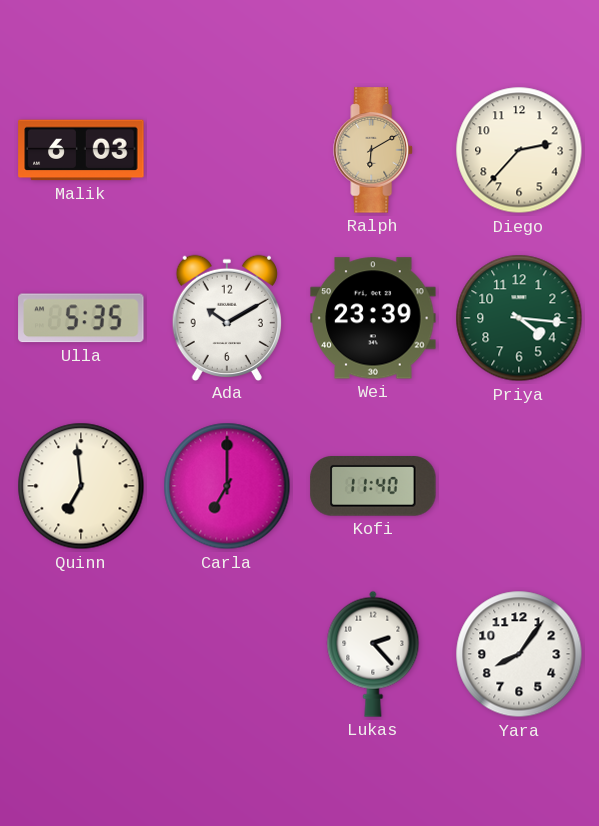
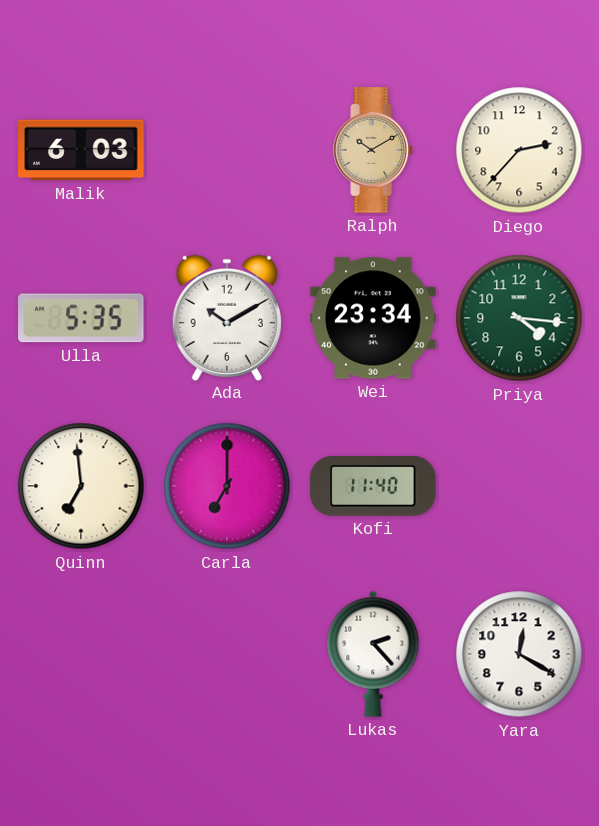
Ralph: 6:10 -> 10:10 (373, 150)
Wei: 23:39 -> 23:34 (373, 318)
Yara: 8:06 -> 12:20 (519, 654)
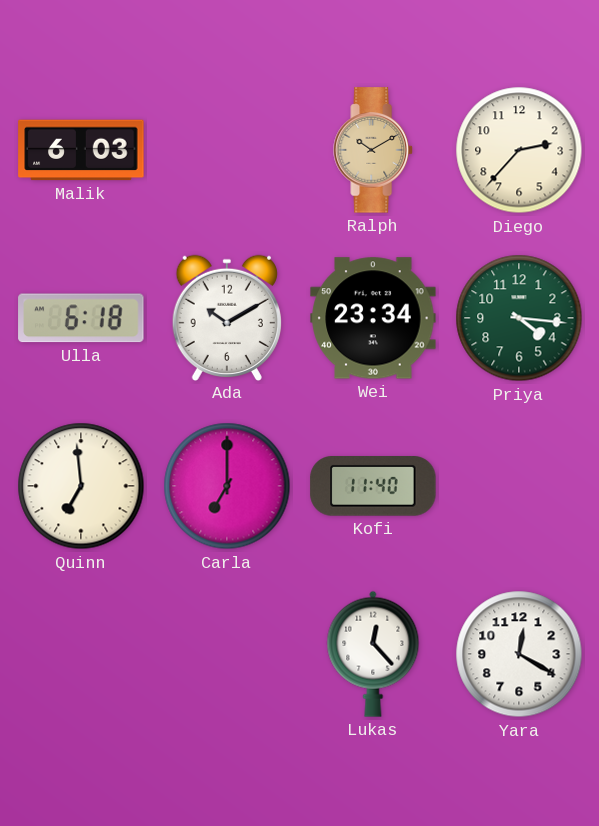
Ulla: 5:35 -> 6:18 (81, 318)
Lukas: 2:23 -> 12:23 (373, 654)
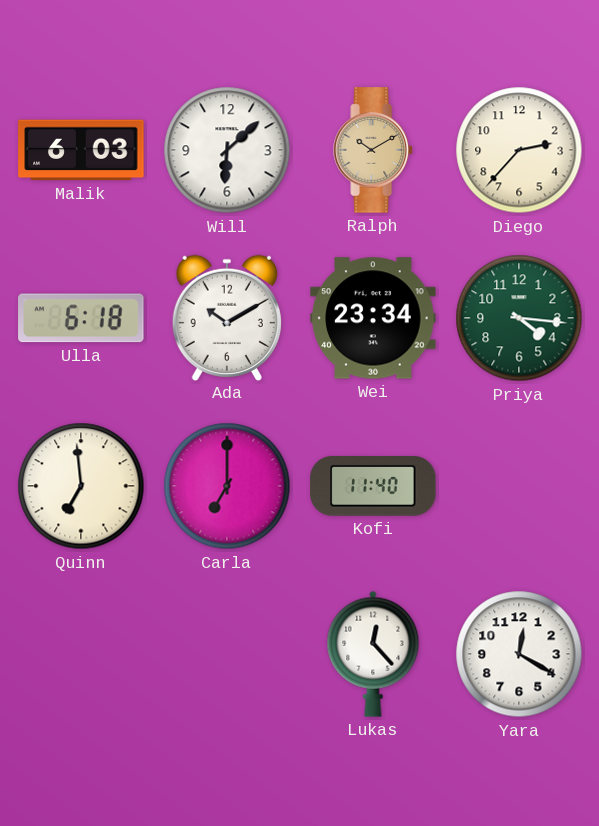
Will: none -> 6:08 (227, 150)
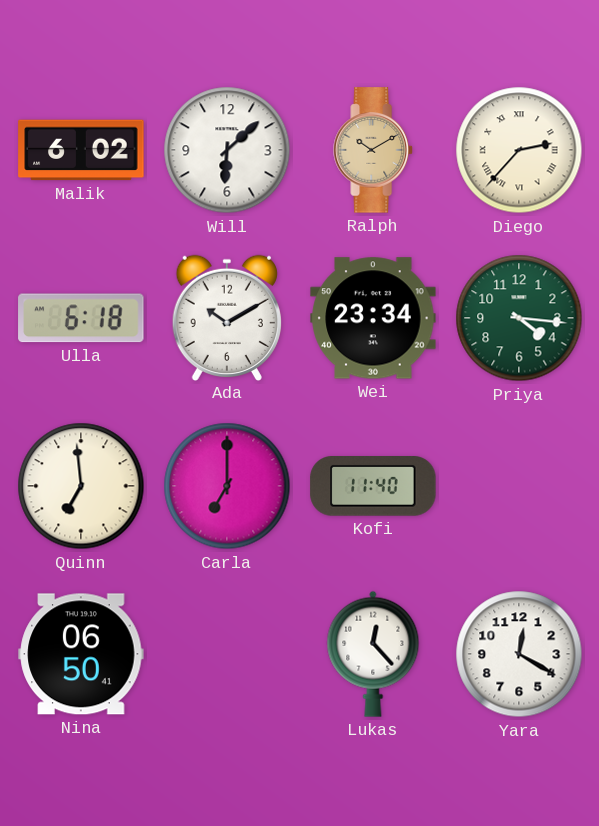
Malik: 6:03 -> 6:02 (81, 150)
Diego numerals: Arabic -> Roman (519, 150)
Nina: none -> 06:50 (81, 654)
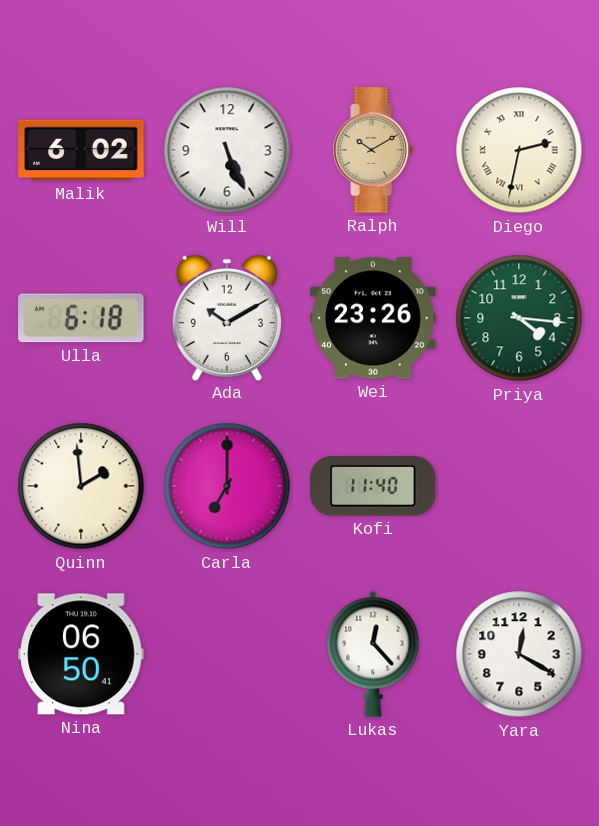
Will: 6:08 -> 5:26 (227, 150)
Diego: 2:37 -> 2:32 (519, 150)
Wei: 23:34 -> 23:26 (373, 318)
Quinn: 6:59 -> 1:59 (81, 486)
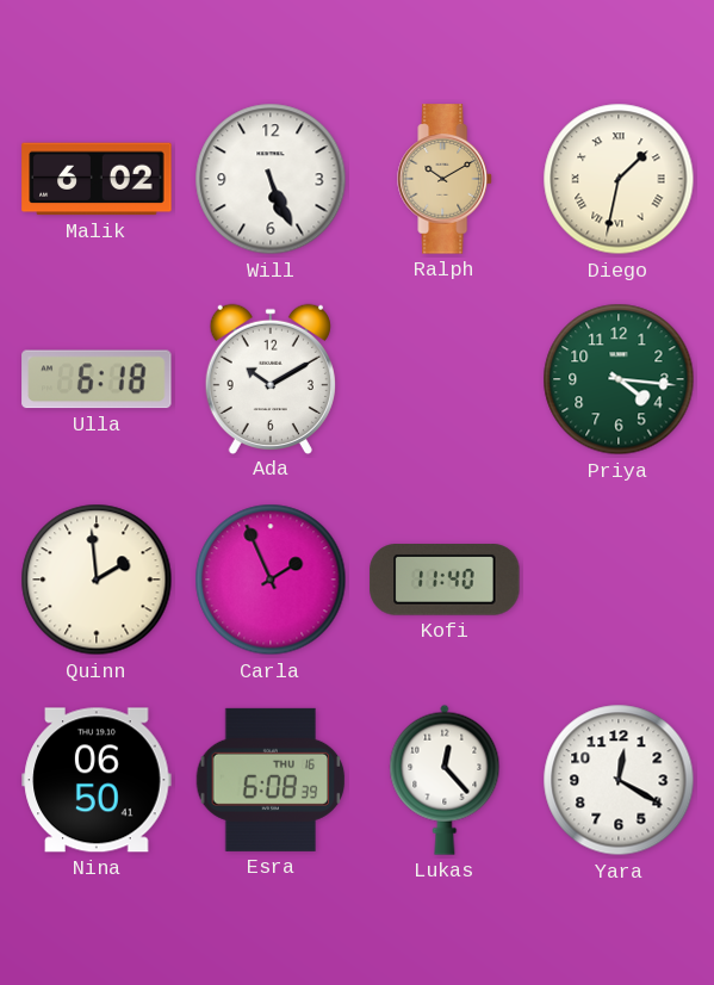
Diego: 2:32 -> 1:32 (619, 179)
Wei: 23:26 -> none (373, 318)
Carla: 7:00 -> 1:56 (271, 580)
Esra: none -> 6:08 (271, 780)
